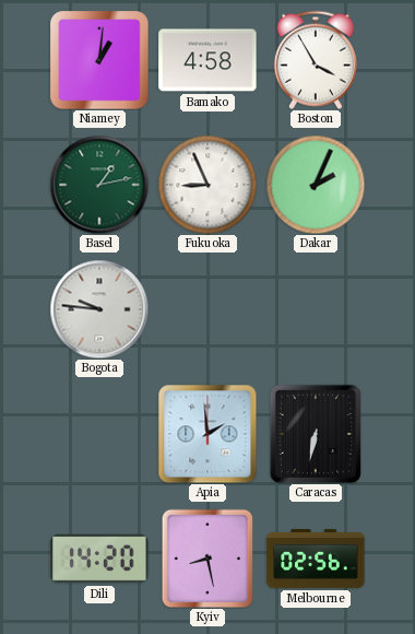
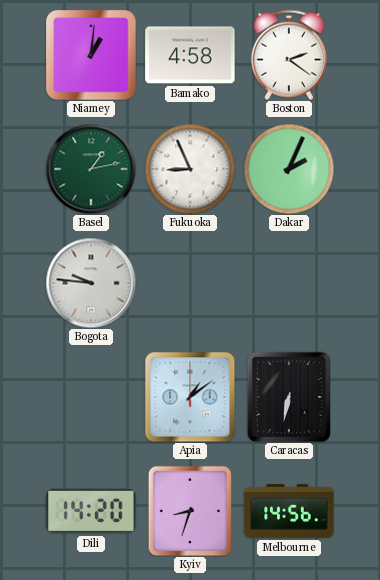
Boston: 3:55 -> 2:21 (289, 55)
Apia: 1:59 -> 1:09 (190, 397)
Kyiv: 8:28 -> 8:33 (190, 511)
Melbourne: 02:56 -> 14:56 (289, 511)
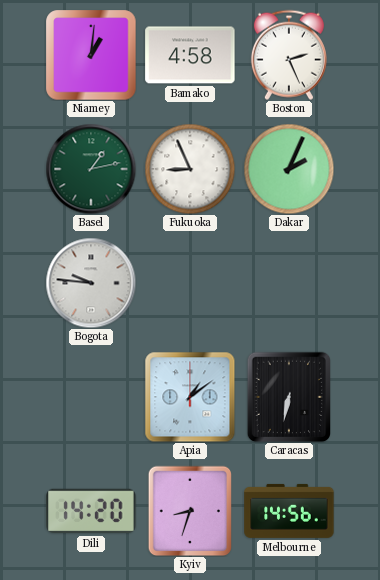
Boston: 2:21 -> 2:26 (289, 55)
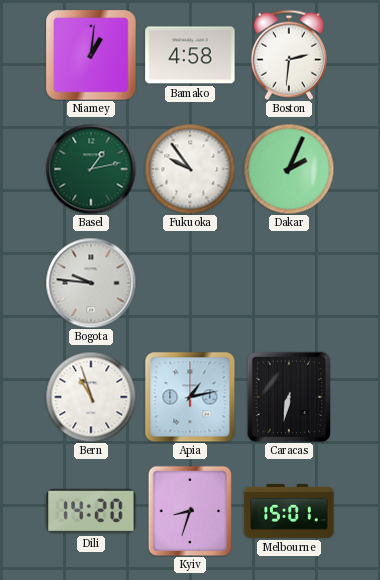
Boston: 2:26 -> 2:31 (289, 55)
Fukuoka: 8:56 -> 9:54 (190, 169)
Bern: none -> 10:57 (91, 397)
Apia: 1:09 -> 1:13 (190, 397)
Melbourne: 14:56 -> 15:01 (289, 511)
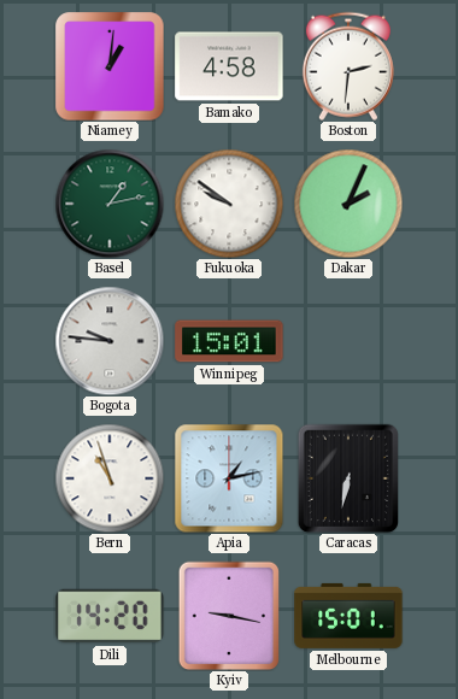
Fukuoka: 9:54 -> 9:51 (229, 204)
Winnipeg: none -> 15:01 (229, 341)
Kyiv: 8:33 -> 9:17 (229, 616)
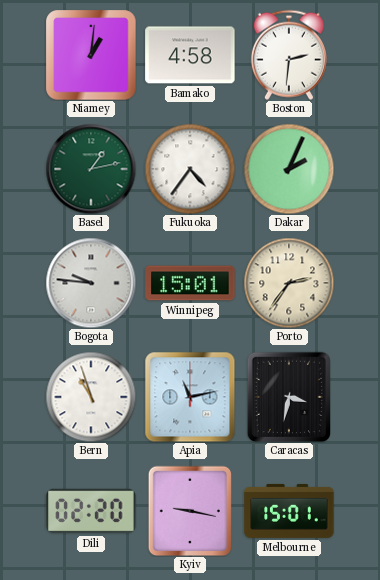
Fukuoka: 9:51 -> 4:36 (190, 169)
Porto: none -> 2:36 (289, 283)
Apia: 1:13 -> 11:13 (190, 397)
Caracas: 6:32 -> 3:32 (289, 397)
Dili: 14:20 -> 02:20 (91, 511)
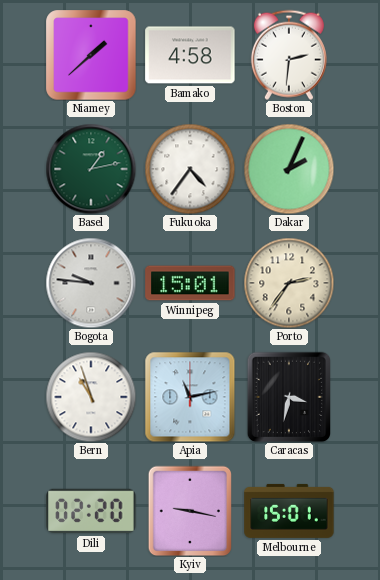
Niamey: 1:01 -> 1:38 (91, 55)
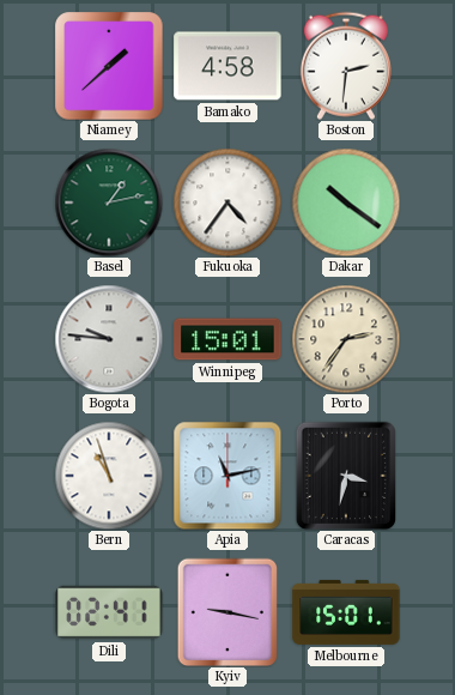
Dakar: 2:04 -> 10:21 (346, 203)
Dili: 02:20 -> 02:41 (109, 612)
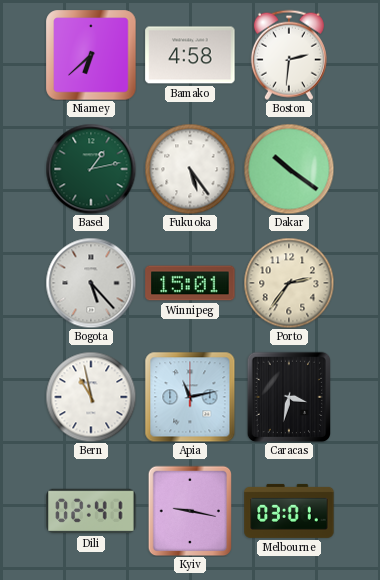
Niamey: 1:38 -> 6:38 (91, 55)
Fukuoka: 4:36 -> 5:24 (190, 169)
Bogota: 9:46 -> 5:23 (91, 283)
Bern: 10:57 -> 10:58 (91, 397)
Melbourne: 15:01 -> 03:01 (289, 511)
